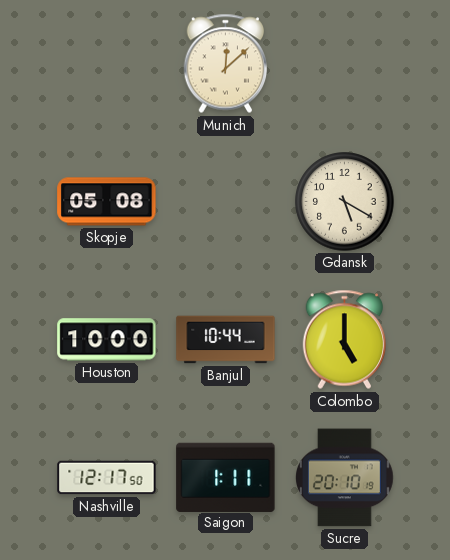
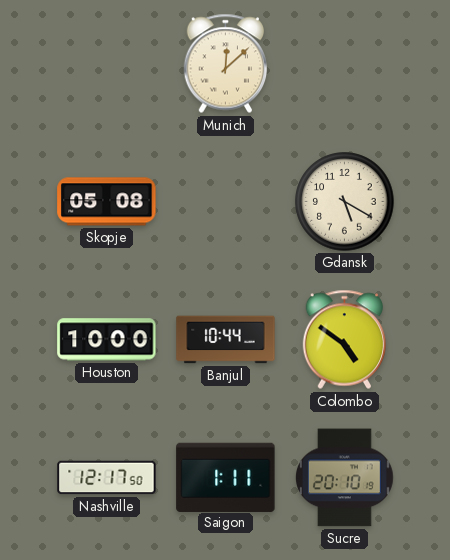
Colombo: 5:00 -> 4:51 (345, 340)
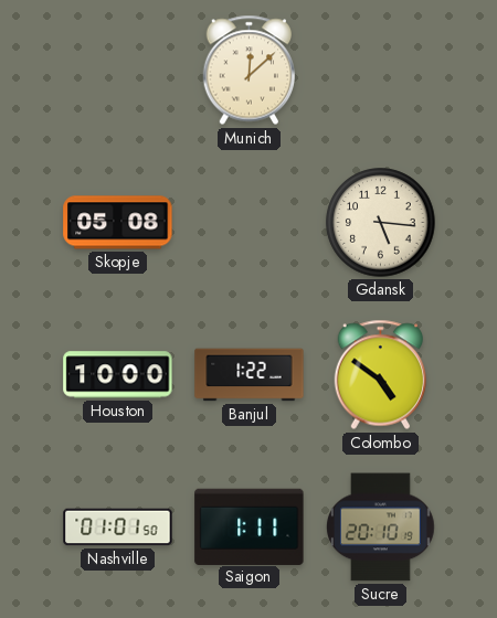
Gdansk: 5:20 -> 5:16 (381, 223)
Banjul: 10:44 -> 1:22 (250, 375)
Nashville: 12:17 -> 01:01 (118, 528)
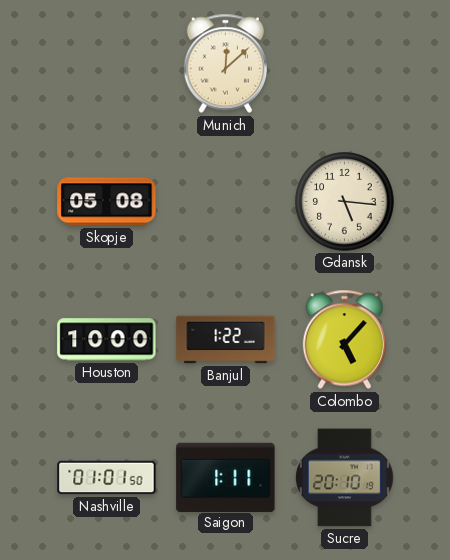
Colombo: 4:51 -> 5:07 (345, 340)
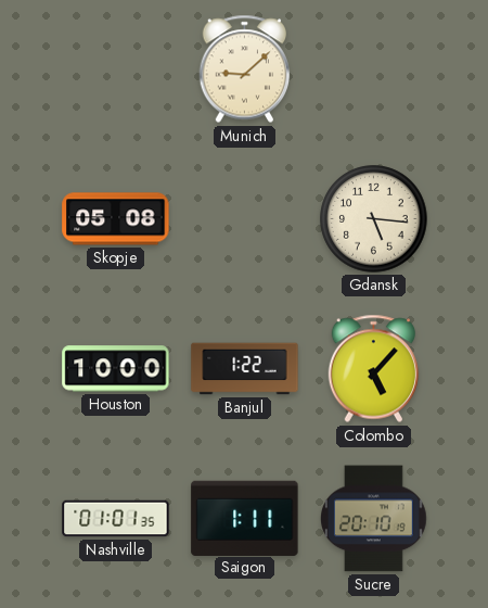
Munich: 12:08 -> 9:08 (245, 69)
Nashville: 01:01:50 -> 01:01:35 (116, 519)
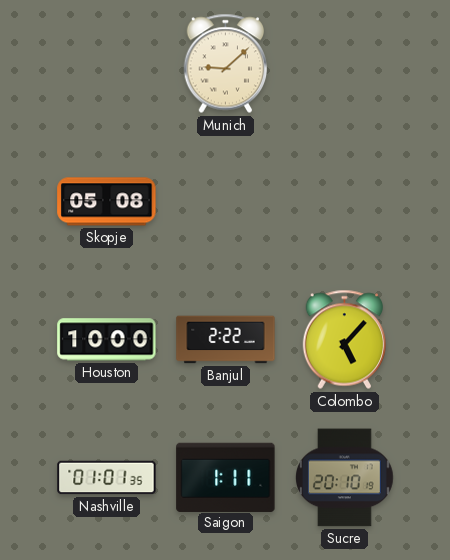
Gdansk: 5:16 -> none (374, 219)
Banjul: 1:22 -> 2:22 (226, 340)
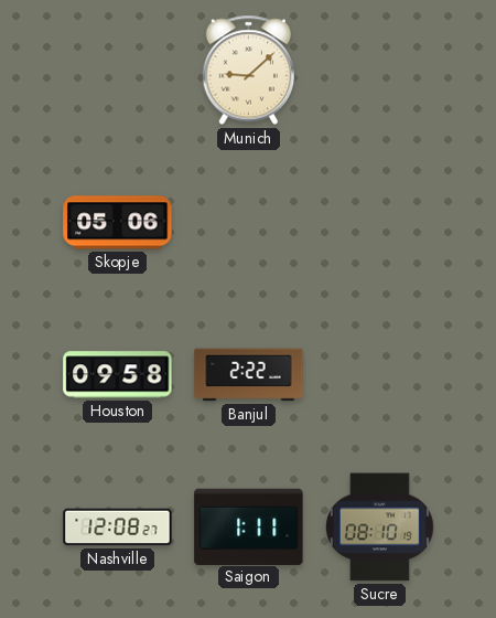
Skopje: 05:08 -> 05:06 (118, 223)
Houston: 10:00 -> 09:58 (118, 375)
Colombo: 5:07 -> none (345, 340)
Nashville: 01:01 -> 12:08 (118, 528)
Sucre: 20:10 -> 08:10 (380, 528)
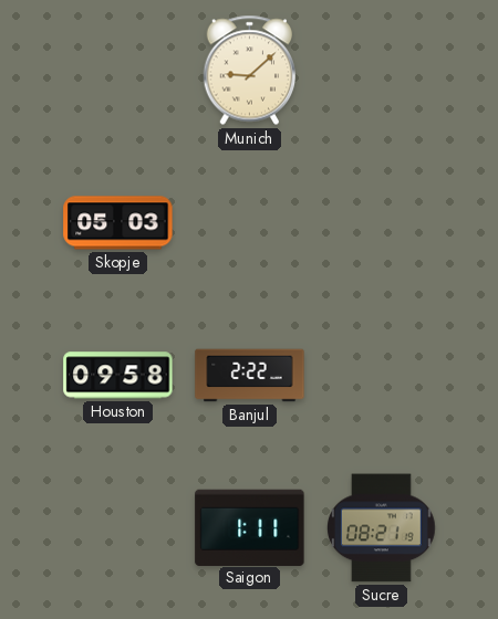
Skopje: 05:06 -> 05:03 (118, 223)
Nashville: 12:08 -> none (118, 528)
Sucre: 08:10 -> 08:21 (382, 528)
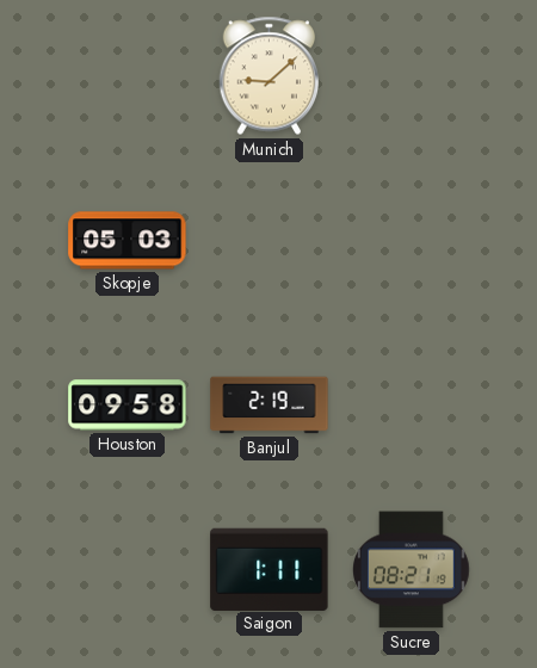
Banjul: 2:22 -> 2:19 (270, 406)
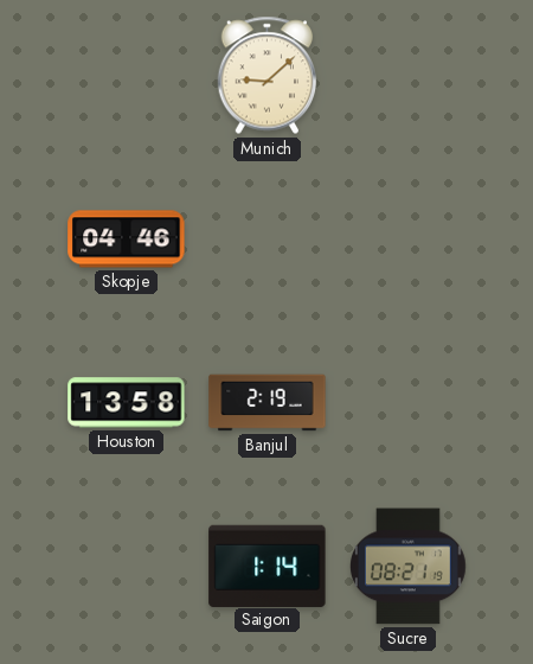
Skopje: 05:03 -> 04:46 (127, 240)
Houston: 09:58 -> 13:58 (127, 403)
Saigon: 1:11 -> 1:14 (268, 566)
